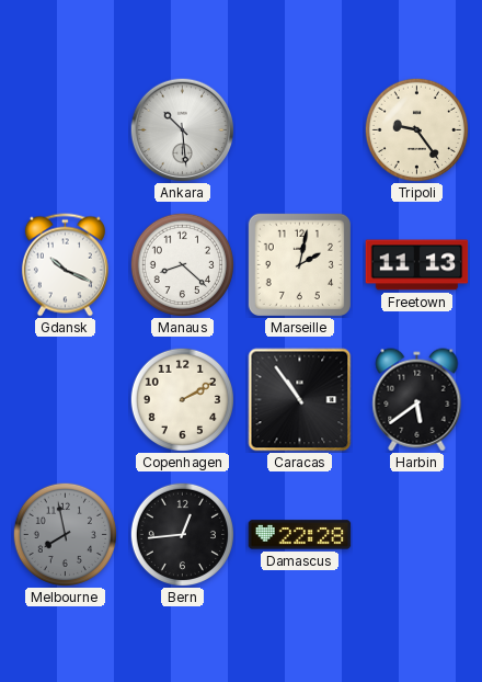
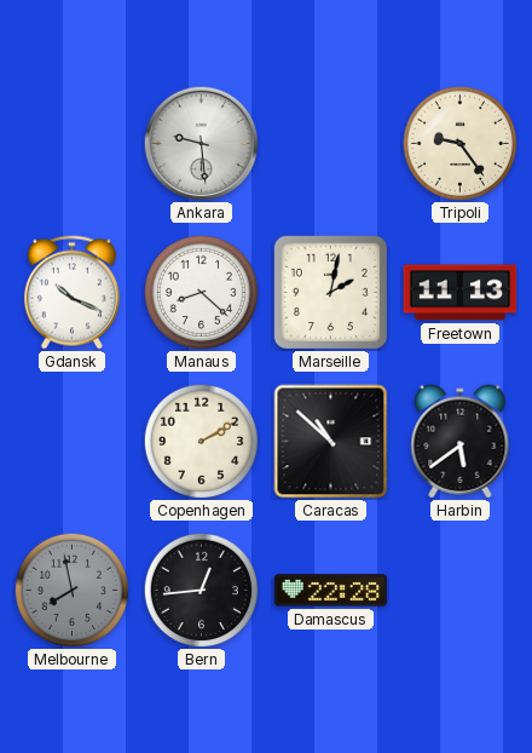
Ankara: 10:29 -> 9:29 (201, 143)
Caracas: 10:54 -> 10:52 (331, 442)
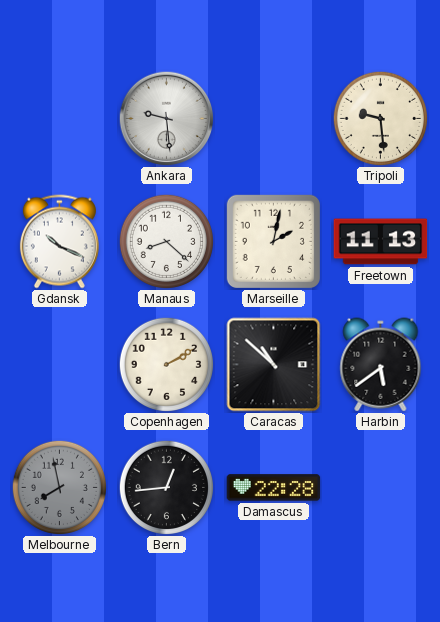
Tripoli: 9:24 -> 9:29 (380, 118)
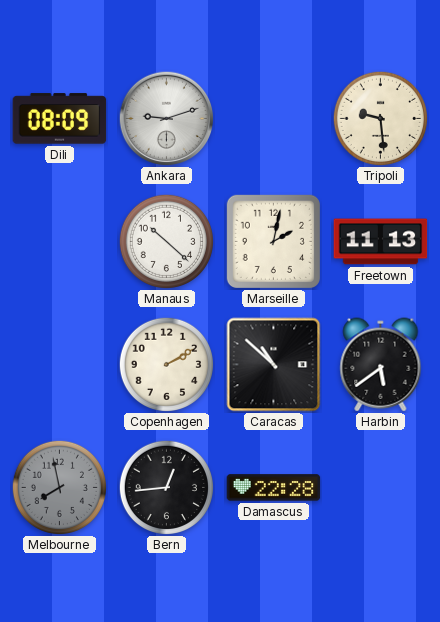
Dili: none -> 08:09 (60, 119)
Ankara: 9:29 -> 9:12 (166, 118)
Gdansk: 10:19 -> none (59, 242)
Manaus: 8:22 -> 10:22 (166, 241)
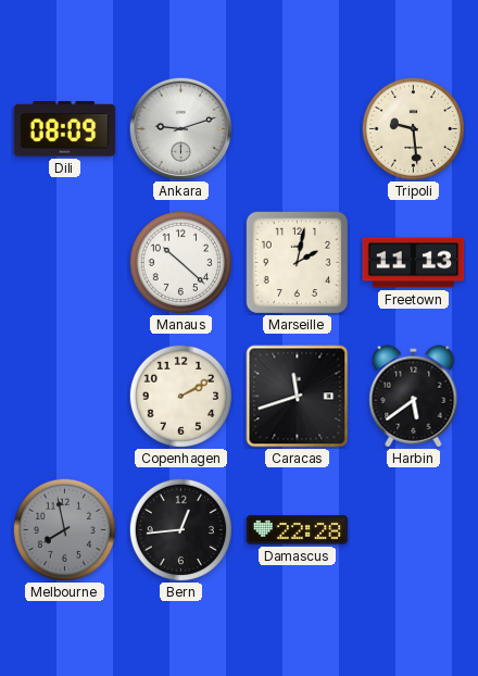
Caracas: 10:52 -> 11:42 (298, 397)
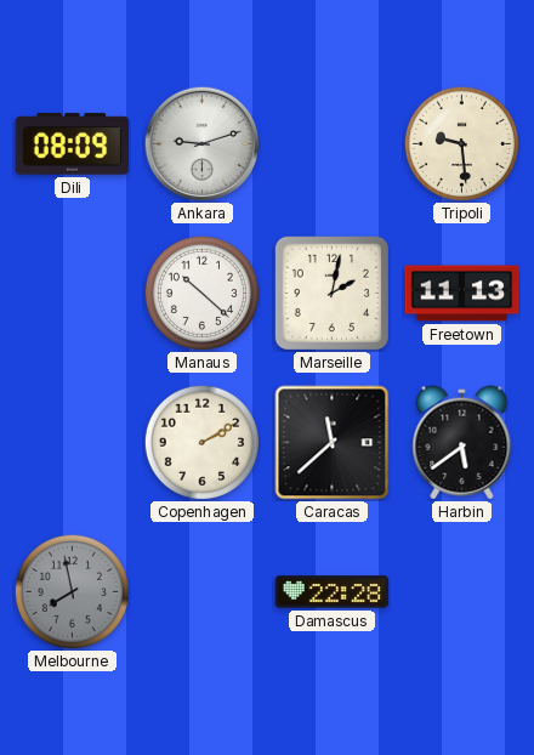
Caracas: 11:42 -> 11:38 (333, 443)
Bern: 12:44 -> none (180, 529)
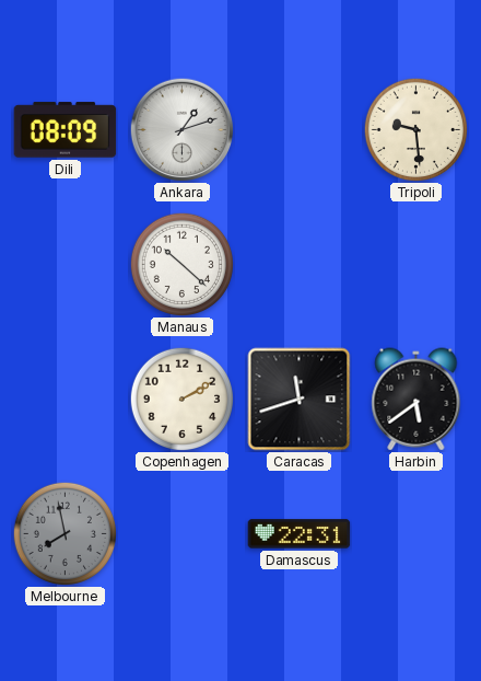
Ankara: 9:12 -> 1:12 (181, 129)
Marseille: 2:02 -> none (331, 293)
Freetown: 11:13 -> none (462, 294)
Caracas: 11:38 -> 11:42 (300, 400)
Damascus: 22:28 -> 22:31 (300, 534)
